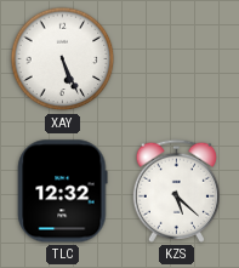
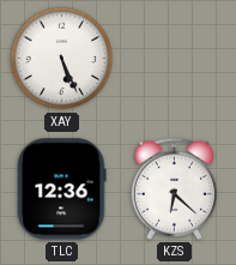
TLC: 12:32 -> 12:36 (62, 189)
KZS: 5:22 -> 6:22 (174, 188)
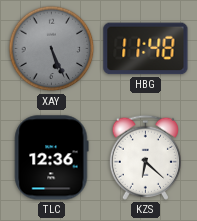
XAY dial: white -> grey (52, 49)
HBG: none -> 11:48 (146, 49)
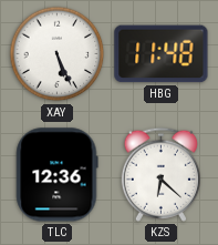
XAY dial: grey -> white (58, 54)
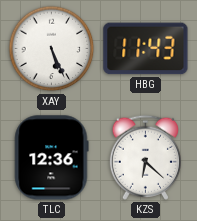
HBG: 11:48 -> 11:43 (146, 49)
